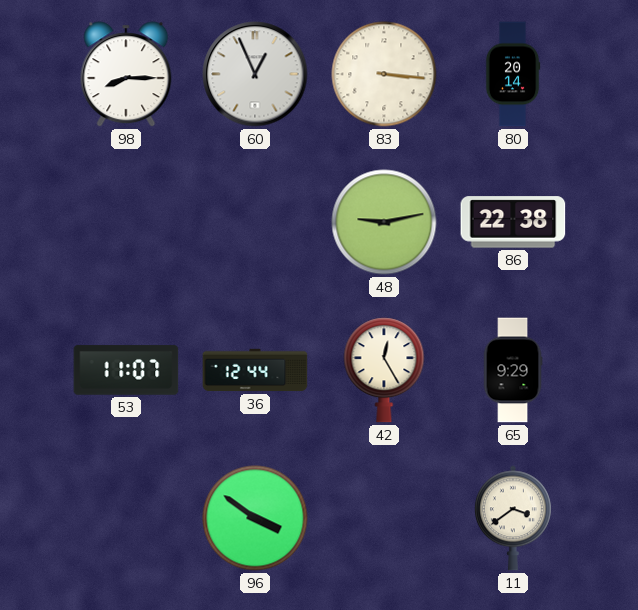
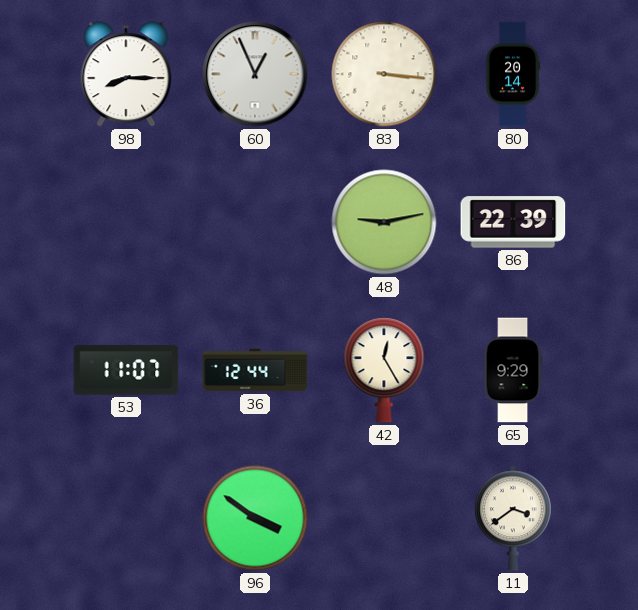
86: 22:38 -> 22:39 (513, 222)
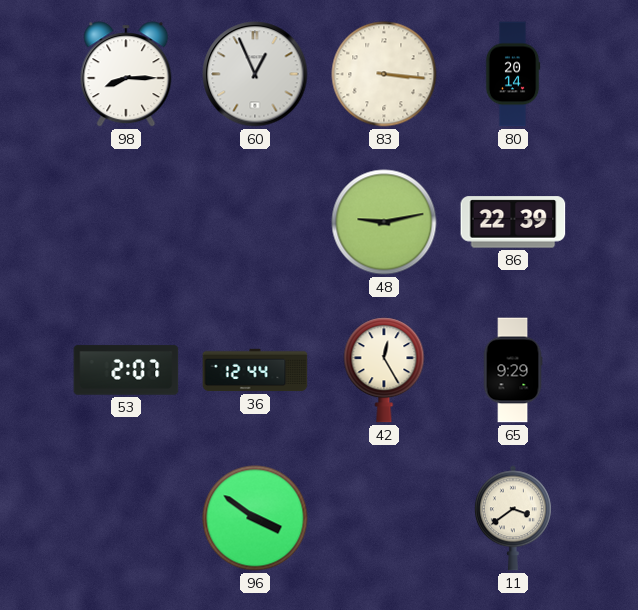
53: 11:07 -> 2:07 (126, 370)
